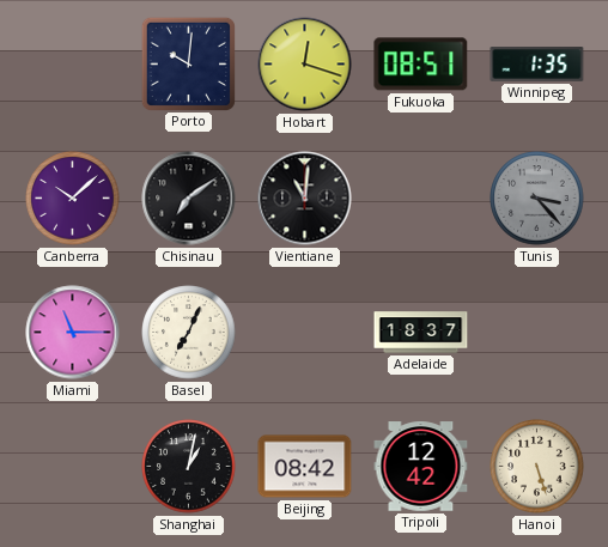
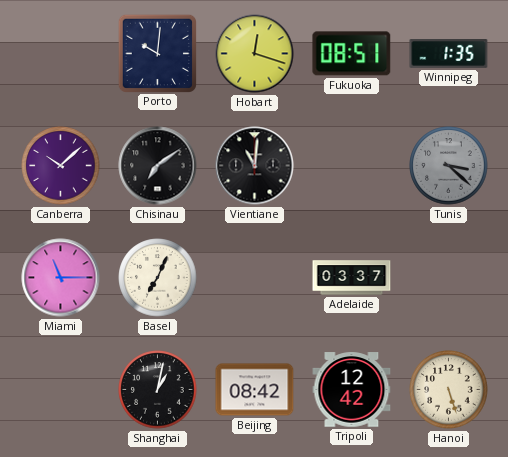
Tunis: 3:23 -> 3:22 (449, 166)
Adelaide: 18:37 -> 03:37 (352, 278)
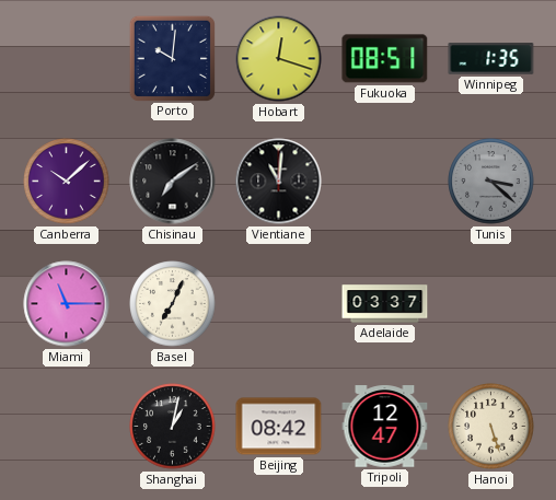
Tripoli: 12:42 -> 12:47 (385, 427)
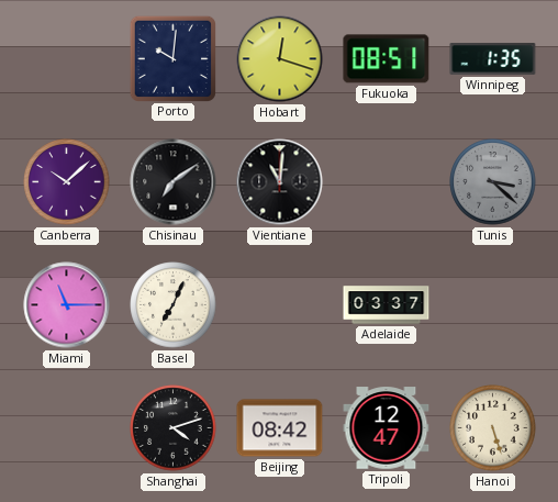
Shanghai: 1:02 -> 4:12 (174, 428)
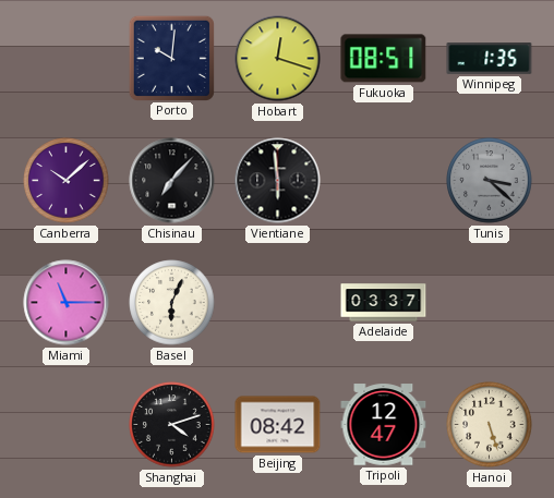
Chisinau: 7:09 -> 7:07 (172, 181)
Vientiane: 11:01 -> 5:59 (278, 181)
Basel: 7:04 -> 6:04 (172, 303)
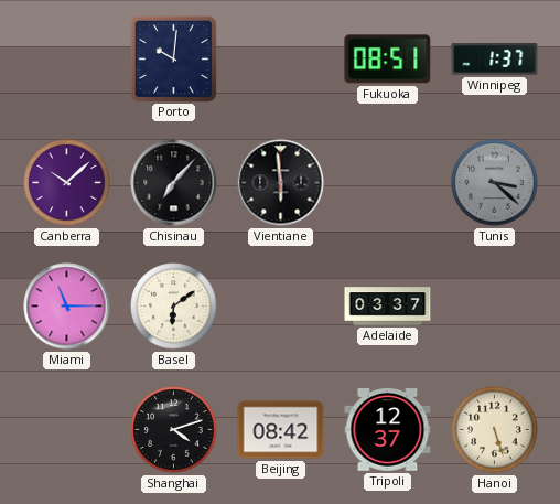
Hobart: 12:18 -> none (278, 59)
Winnipeg: 1:35 -> 1:37 (495, 60)
Basel: 6:04 -> 6:09 (174, 307)
Tripoli: 12:47 -> 12:37 (388, 430)
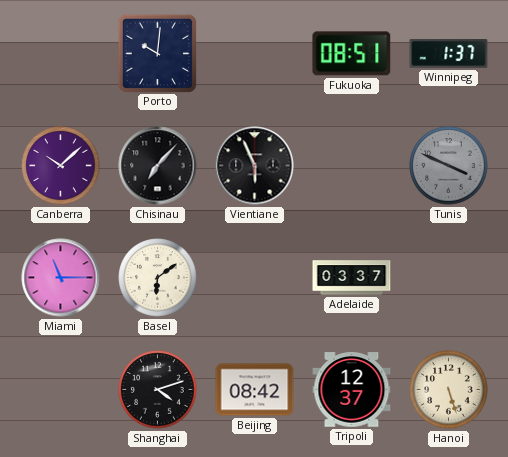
Vientiane: 5:59 -> 5:56 (255, 166)
Tunis: 3:22 -> 3:49 (449, 166)
